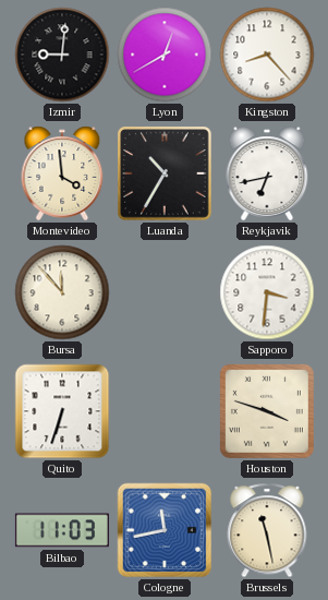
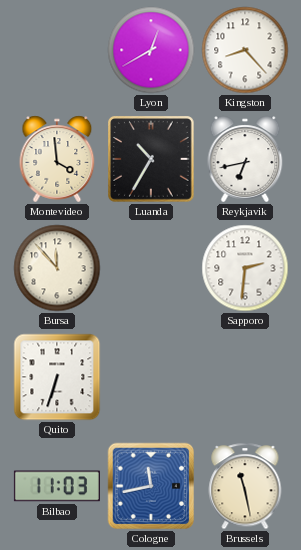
Izmir: 9:01 -> none (62, 55)
Sapporo: 3:31 -> 2:31 (245, 268)
Houston: 3:48 -> none (267, 411)
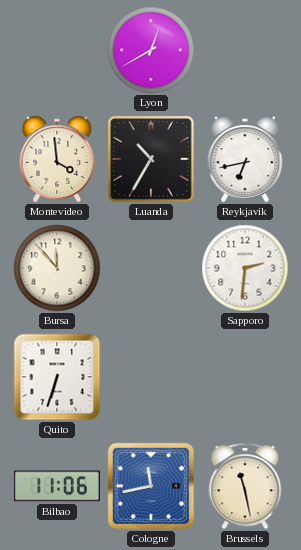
Kingston: 8:23 -> none (245, 50)
Bilbao: 11:03 -> 11:06 (57, 486)
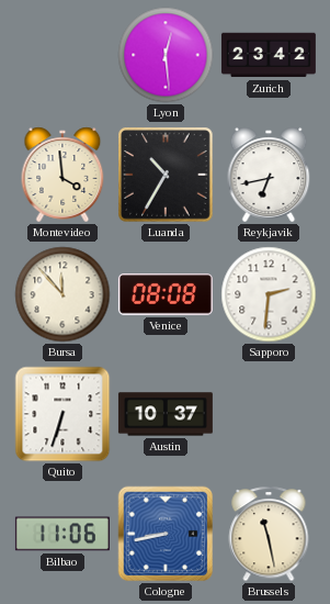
Lyon: 12:40 -> 12:29 (166, 55)
Zurich: none -> 23:42 (269, 55)
Venice: none -> 08:08 (166, 294)
Austin: none -> 10:37 (166, 414)
Cologne: 11:43 -> 8:43 (166, 534)
